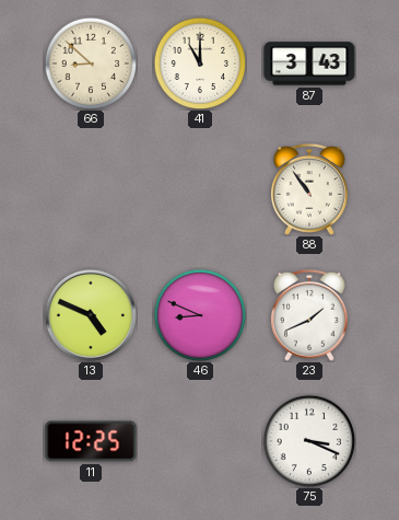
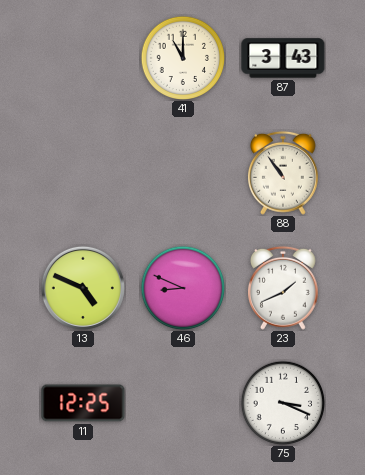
66: 8:52 -> none (90, 62)
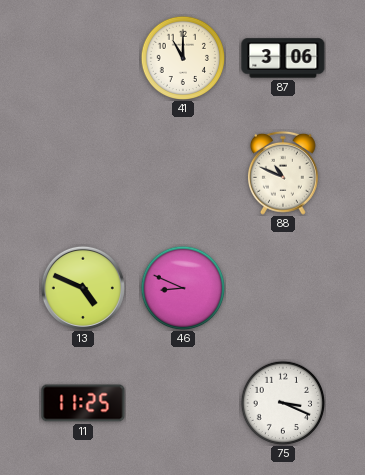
87: 3:43 -> 3:06 (283, 58)
88: 10:54 -> 10:49 (283, 173)
23: 1:41 -> none (283, 288)
11: 12:25 -> 11:25 (83, 403)
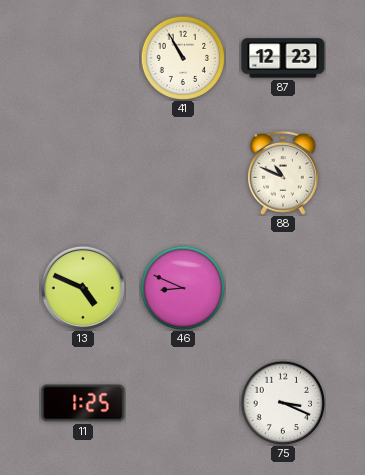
41: 11:00 -> 10:55 (182, 57)
87: 3:06 -> 12:23 (283, 58)
11: 11:25 -> 1:25 (83, 403)
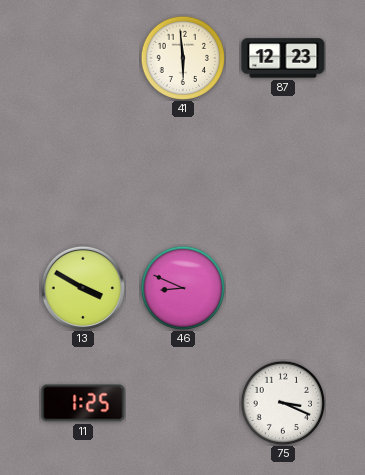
41: 10:55 -> 5:59 (182, 57)
88: 10:49 -> none (283, 173)
13: 4:49 -> 3:50 (83, 288)
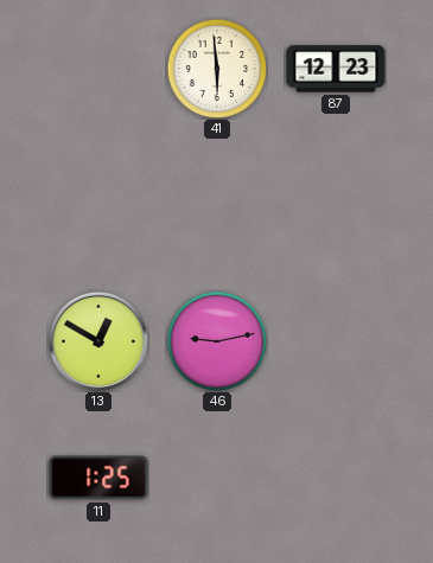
13: 3:50 -> 12:50 (98, 341)
46: 8:49 -> 9:13 (216, 340)
75: 3:19 -> none (282, 402)
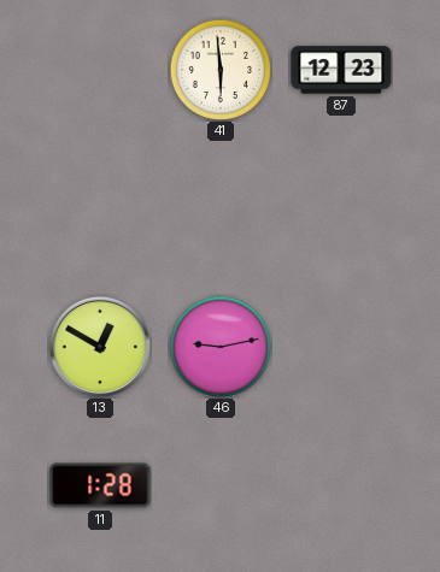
11: 1:25 -> 1:28 (100, 485)
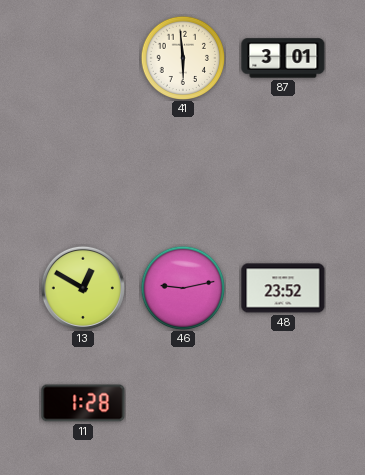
87: 12:23 -> 3:01 (283, 58)
48: none -> 23:52 (283, 288)
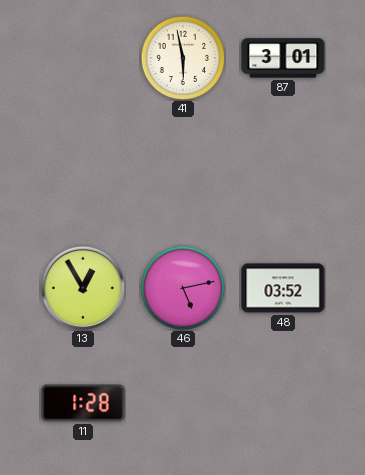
41: 5:59 -> 5:58 (182, 57)
13: 12:50 -> 12:55 (83, 288)
46: 9:13 -> 5:13 (182, 287)
48: 23:52 -> 03:52 (283, 288)
